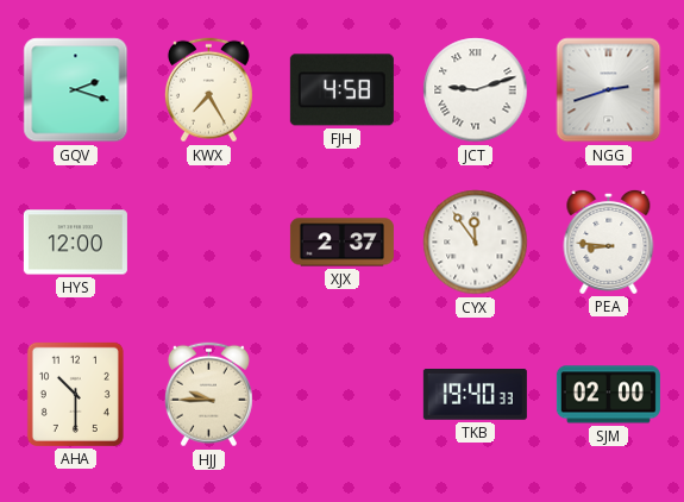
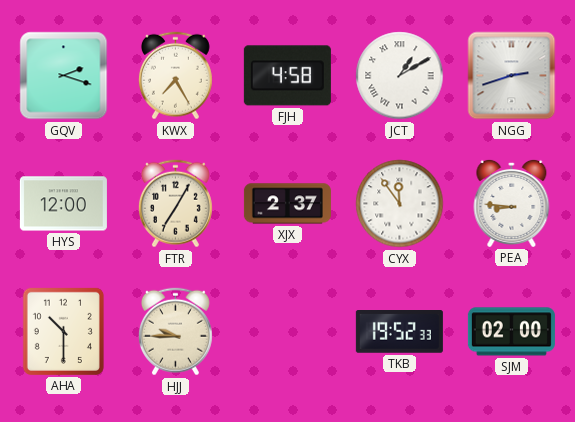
JCT: 9:12 -> 1:10 (400, 76)
FTR: none -> 7:05 (175, 204)
TKB: 19:40 -> 19:52 (399, 332)
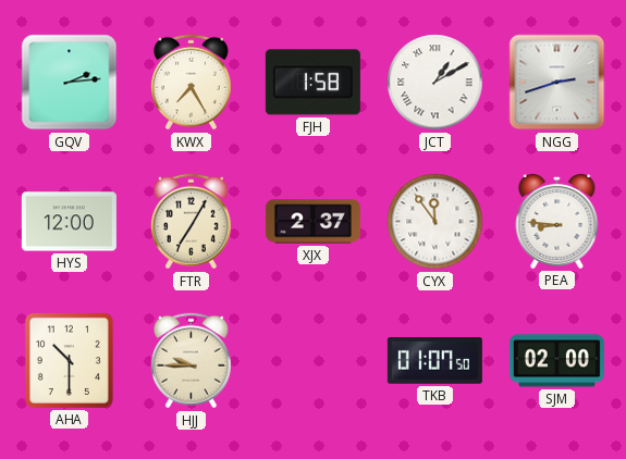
GQV: 2:18 -> 2:14 (70, 83)
FJH: 4:58 -> 1:58 (312, 83)
TKB: 19:52 -> 01:07 (434, 361)
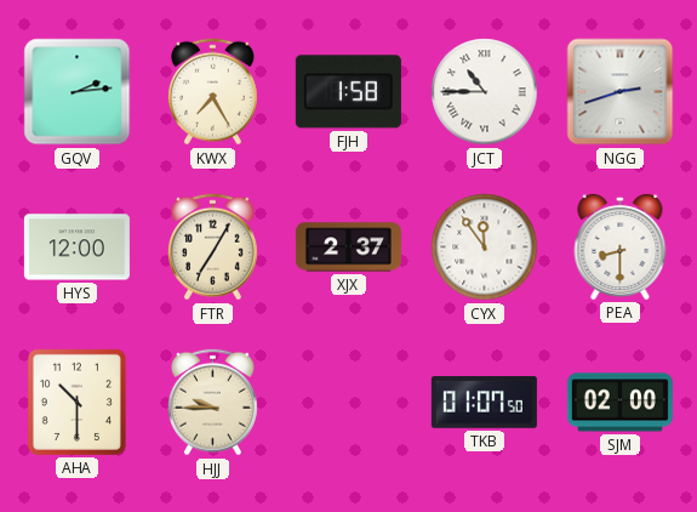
JCT: 1:10 -> 10:45 (485, 92)
PEA: 8:46 -> 8:30 (621, 246)
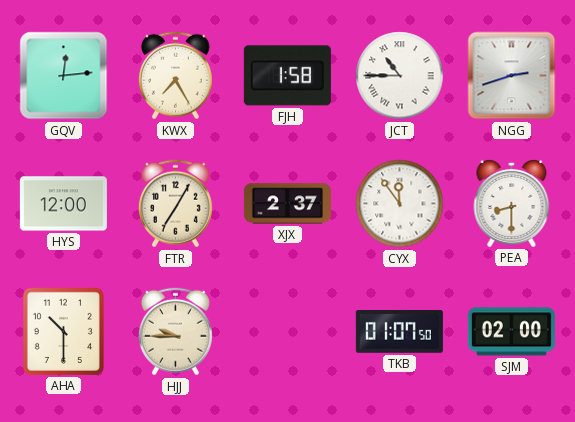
GQV: 2:14 -> 12:14 (64, 76)
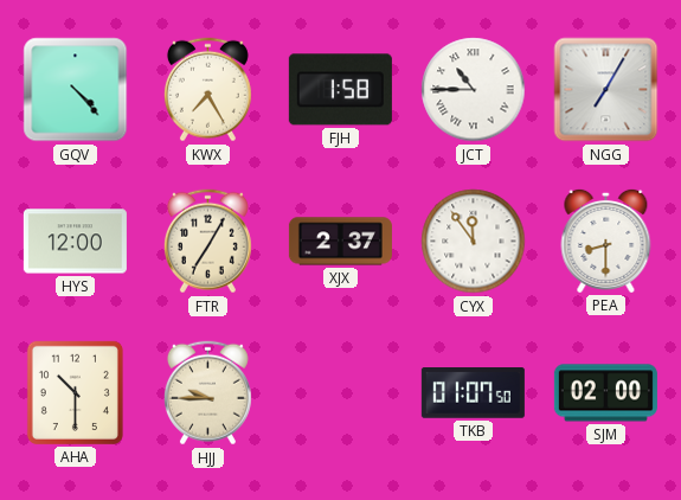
GQV: 12:14 -> 4:23 (76, 90)
NGG: 2:42 -> 7:05 (606, 90)
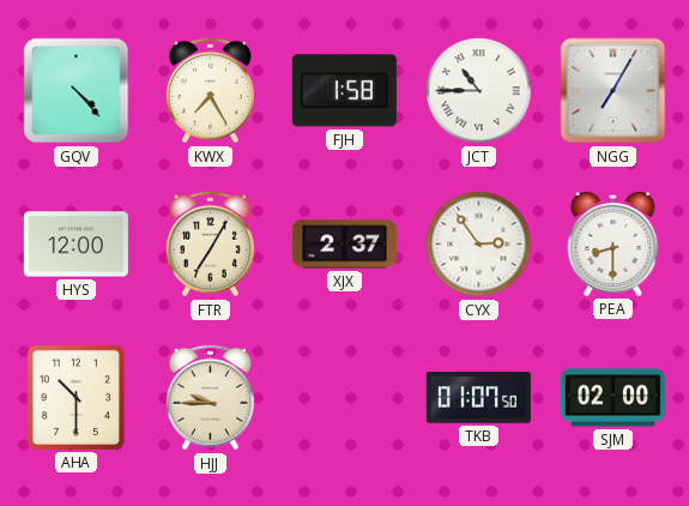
CYX: 11:54 -> 2:54 (479, 245)
